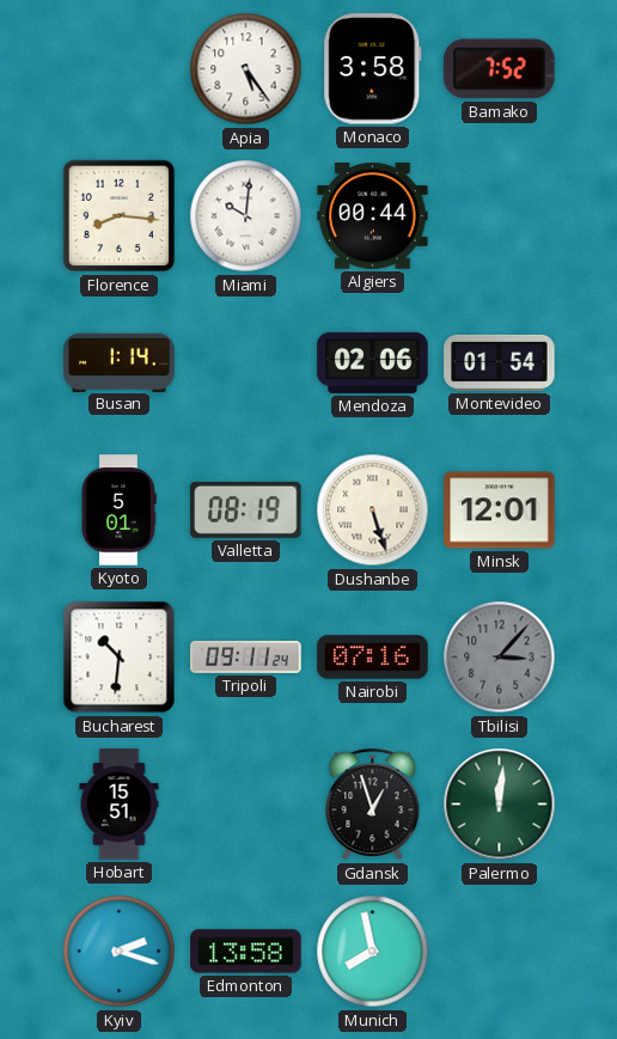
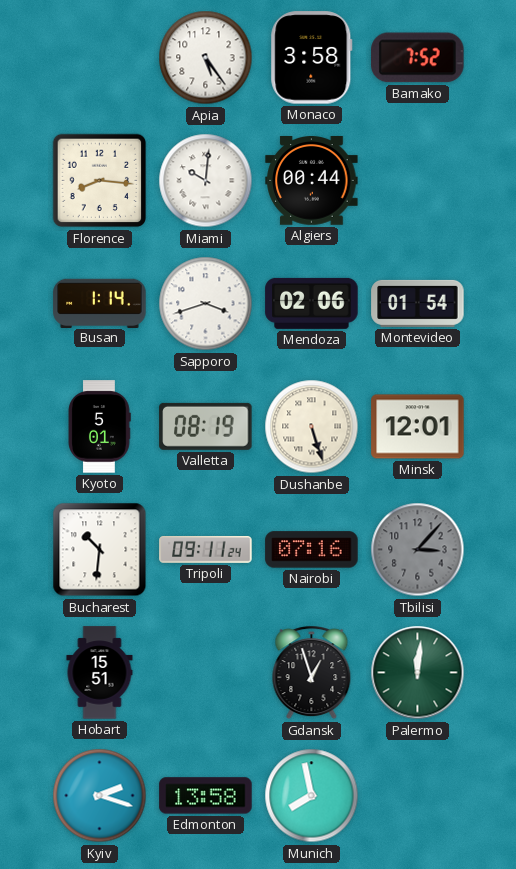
Sapporo: none -> 3:42 (206, 304)
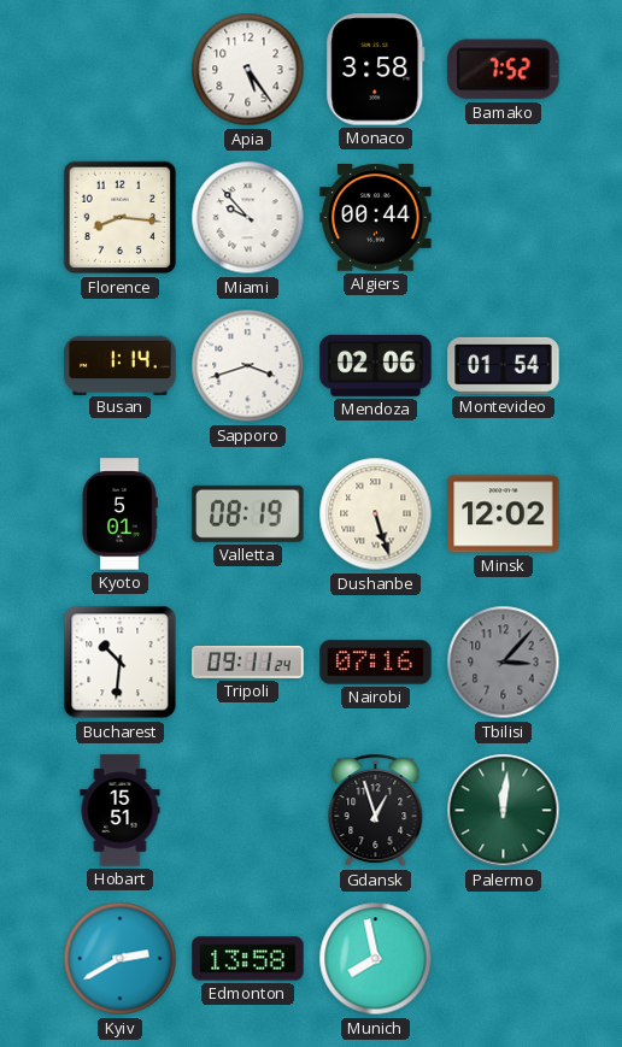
Miami: 10:01 -> 9:53 (248, 218)
Minsk: 12:01 -> 12:02 (504, 514)
Kyiv: 2:18 -> 2:40 (121, 959)
